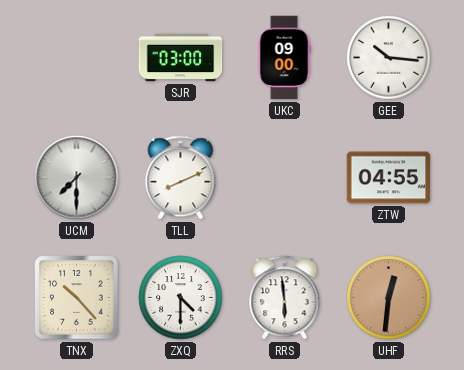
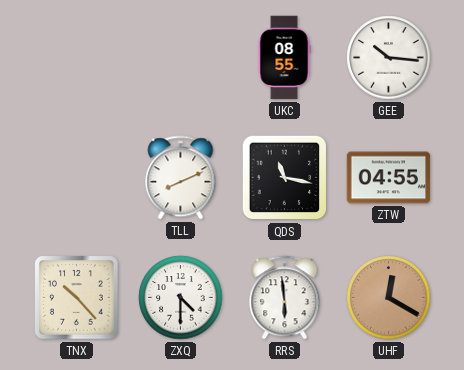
SJR: 03:00 -> none (181, 58)
UKC: 09:00 -> 08:55 (284, 58)
UCM: 7:30 -> none (77, 178)
QDS: none -> 11:17 (285, 178)
UHF: 12:31 -> 12:20 (389, 298)
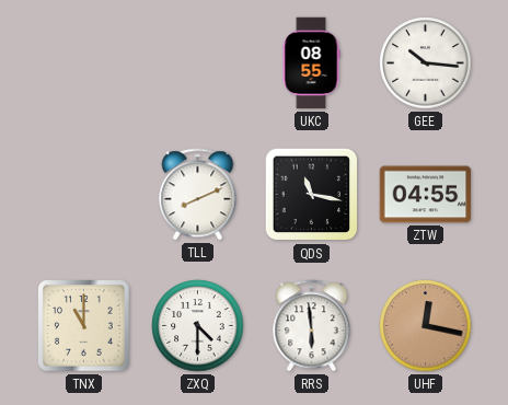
TNX: 10:23 -> 11:00 (84, 326)
UHF: 12:20 -> 12:17 (426, 326)
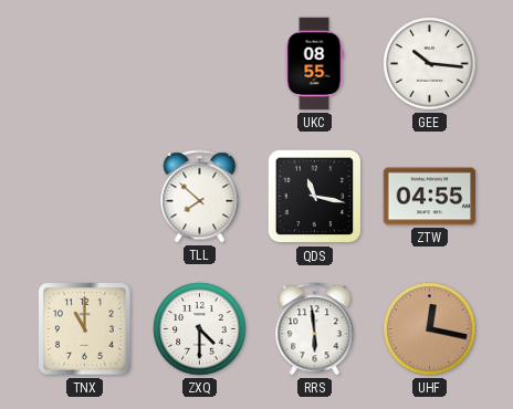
TLL: 8:11 -> 7:52 (200, 197)
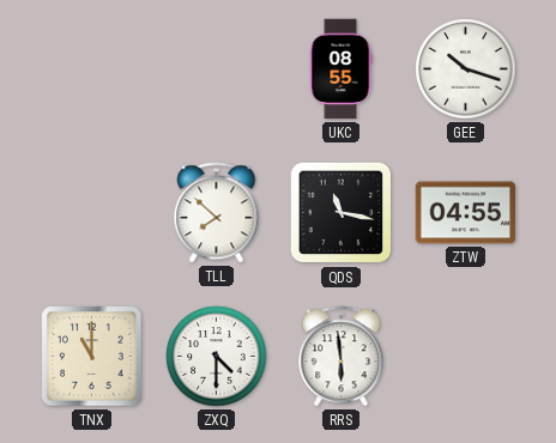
GEE: 10:16 -> 10:18 (466, 69)
UHF: 12:17 -> none (430, 329)
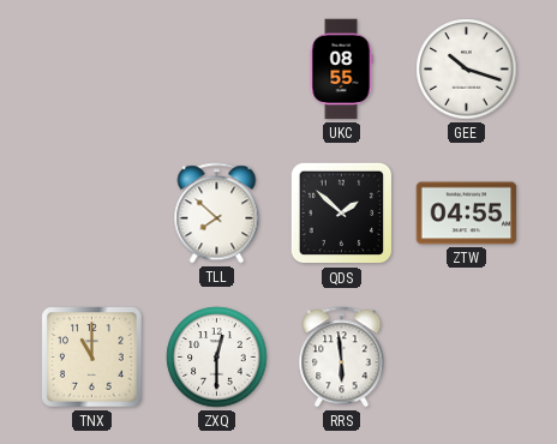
QDS: 11:17 -> 1:52 (342, 214)
ZXQ: 4:30 -> 12:30 (217, 358)
